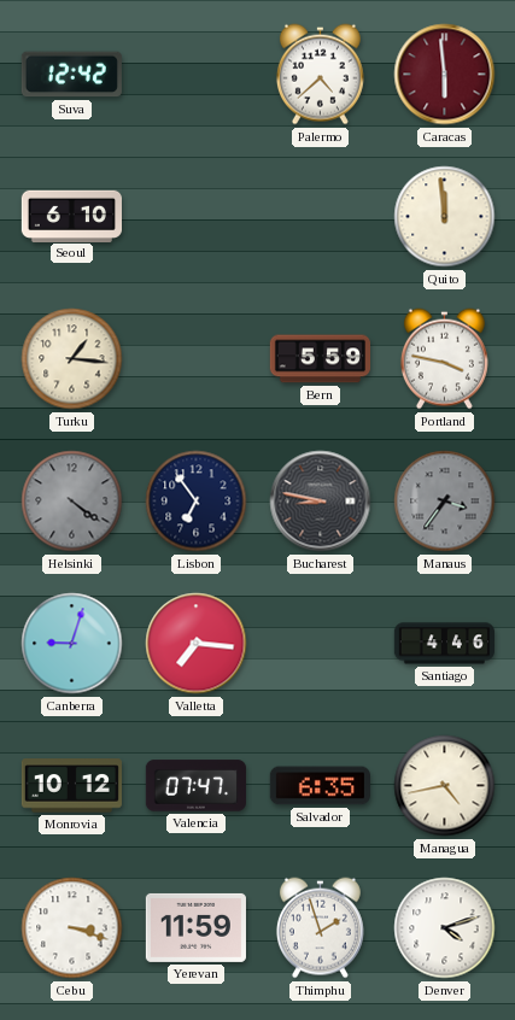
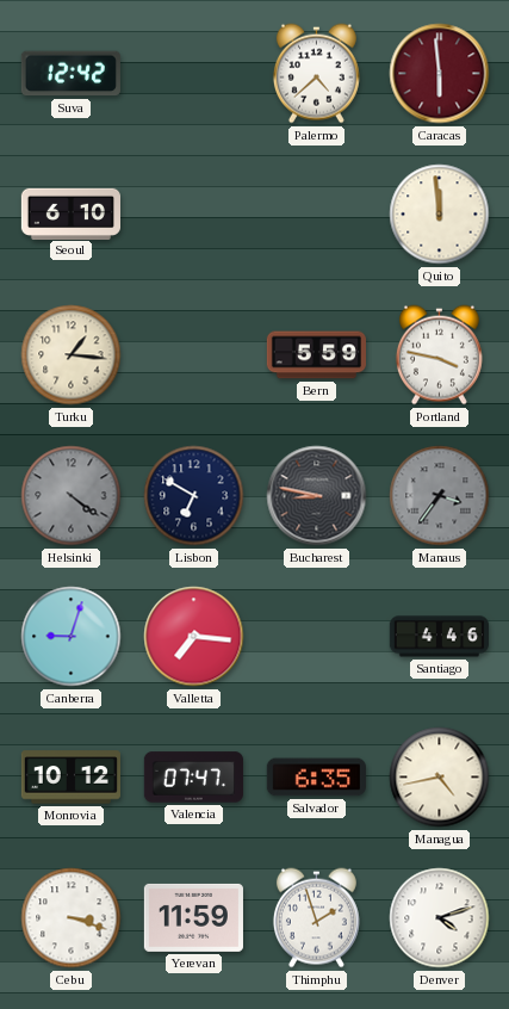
Lisbon: 6:54 -> 6:50 (194, 496)
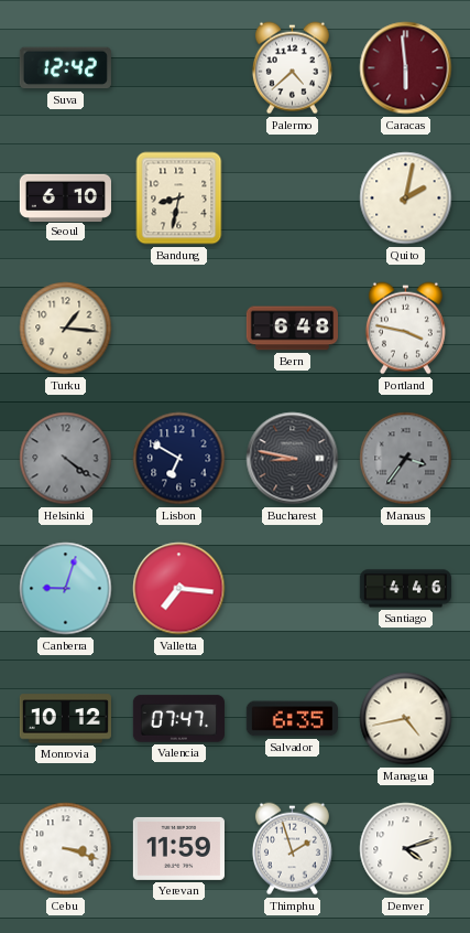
Bandung: none -> 8:32 (179, 199)
Quito: 11:59 -> 2:02 (406, 199)
Bern: 5:59 -> 6:48 (292, 329)
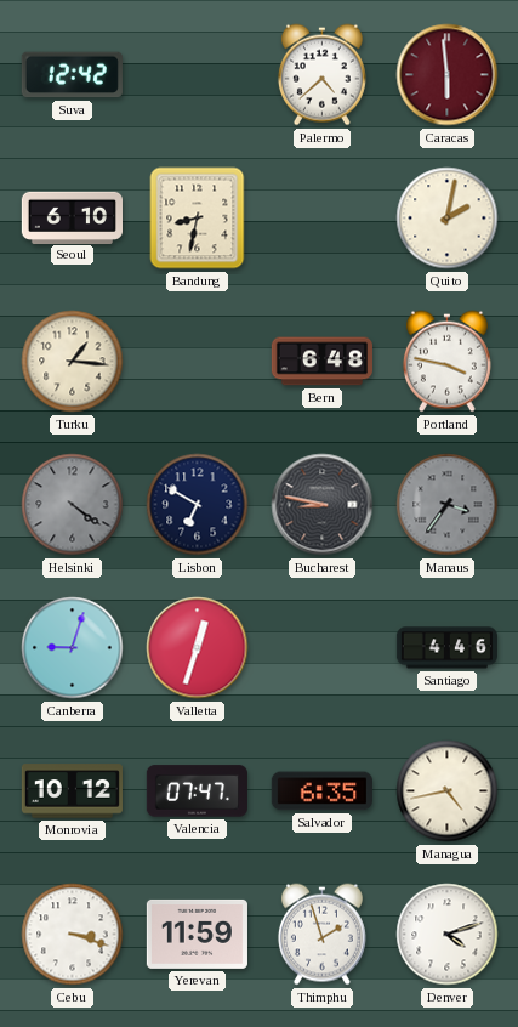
Valletta: 7:16 -> 12:33 (198, 648)
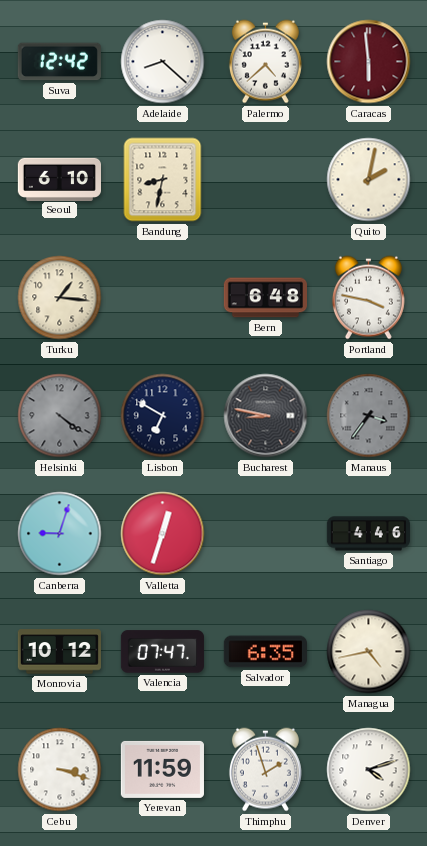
Adelaide: none -> 8:22 (163, 62)
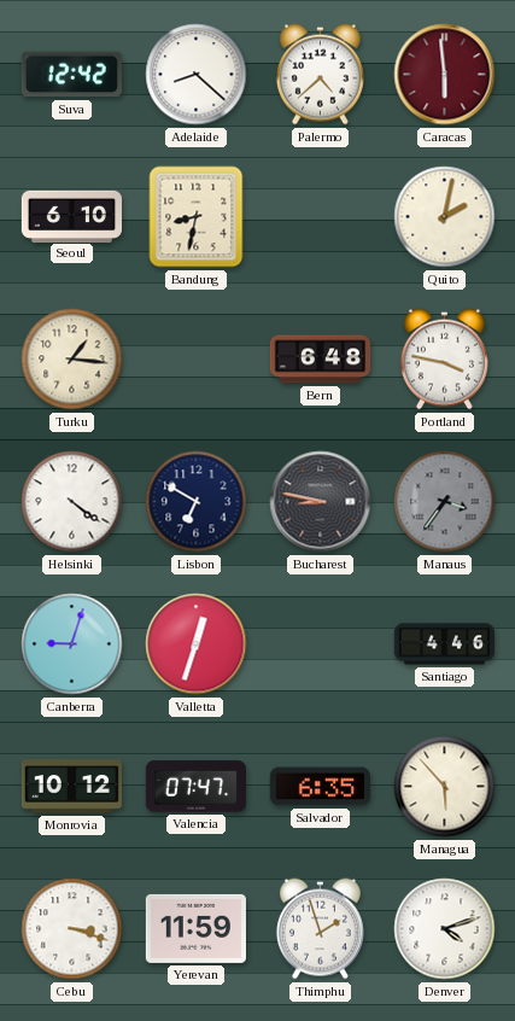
Helsinki dial: grey -> white (72, 502)
Managua: 4:43 -> 5:53 (445, 787)
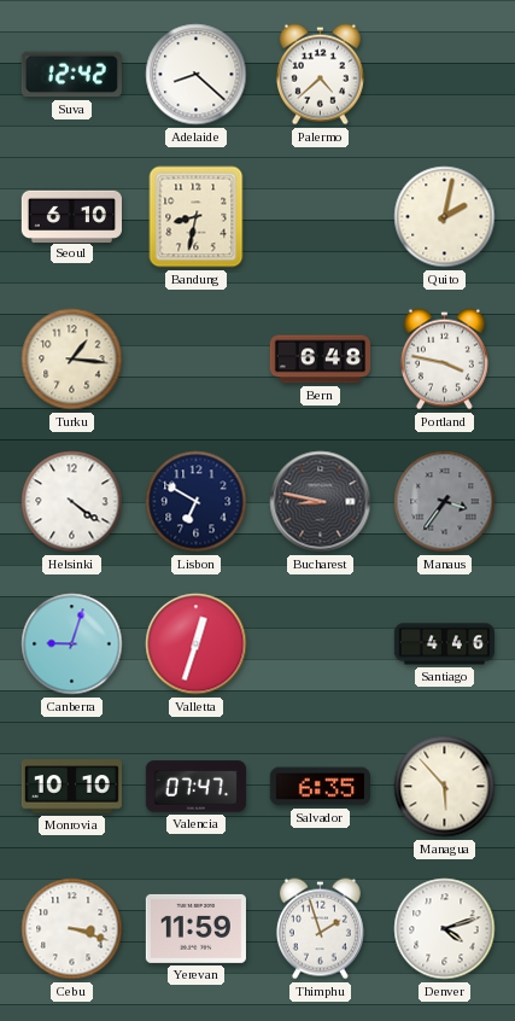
Caracas: 5:59 -> none (445, 75)
Monrovia: 10:12 -> 10:10 (71, 787)
